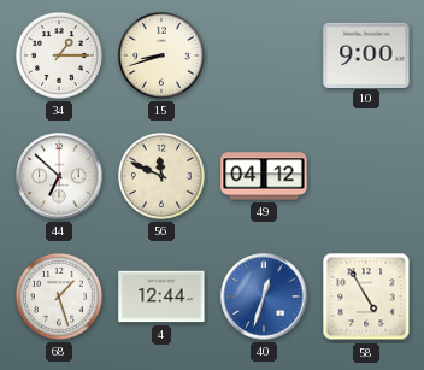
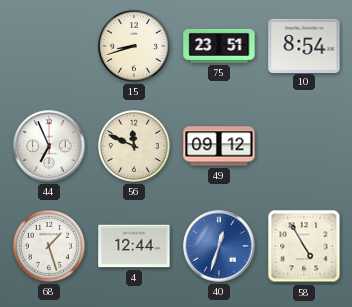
34: 1:15 -> none (59, 55)
75: none -> 23:51 (219, 46)
10: 9:00 -> 8:54 (304, 45)
44: 6:52 -> 6:56 (49, 146)
49: 04:12 -> 09:12 (219, 146)
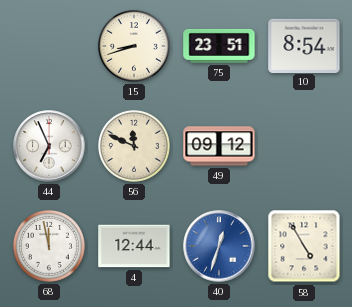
68: 1:27 -> 11:58 (49, 246)
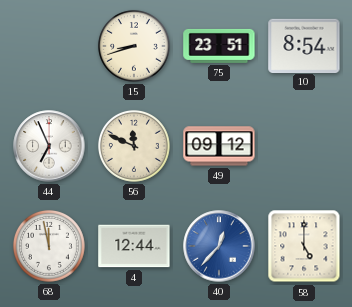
40: 12:33 -> 12:37 (219, 246)
58: 4:55 -> 5:00 (304, 246)
